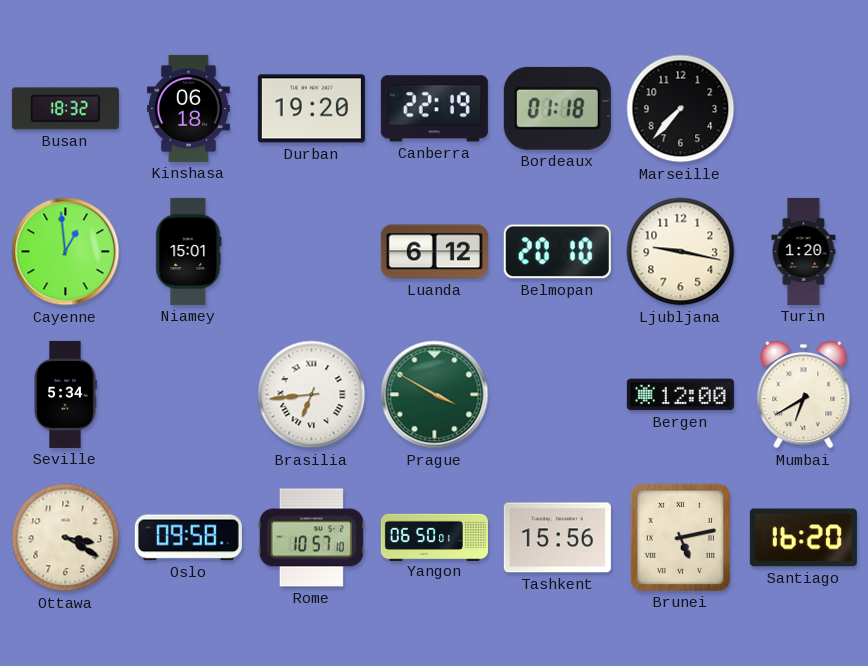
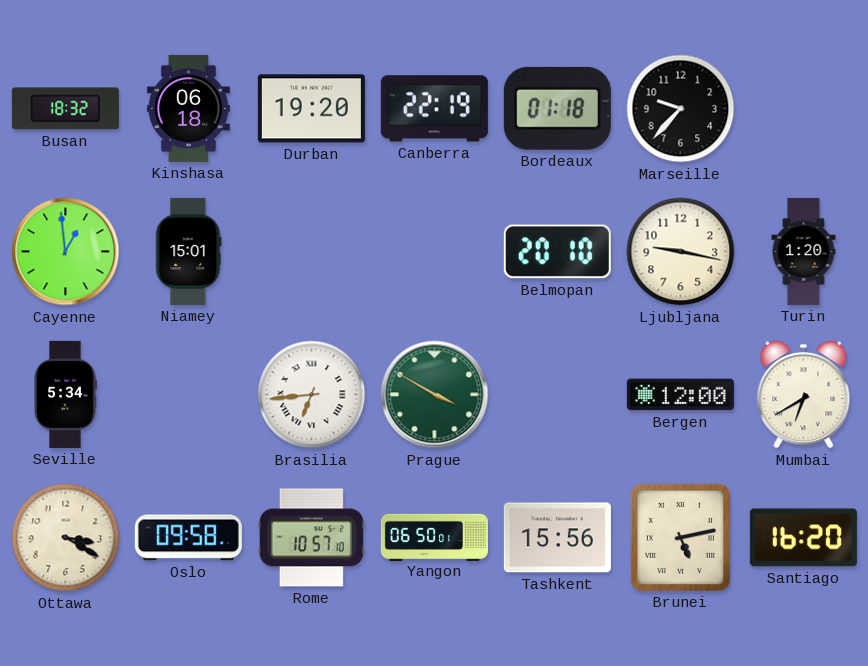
Marseille: 7:37 -> 9:37 (681, 109)
Luanda: 6:12 -> none (434, 252)
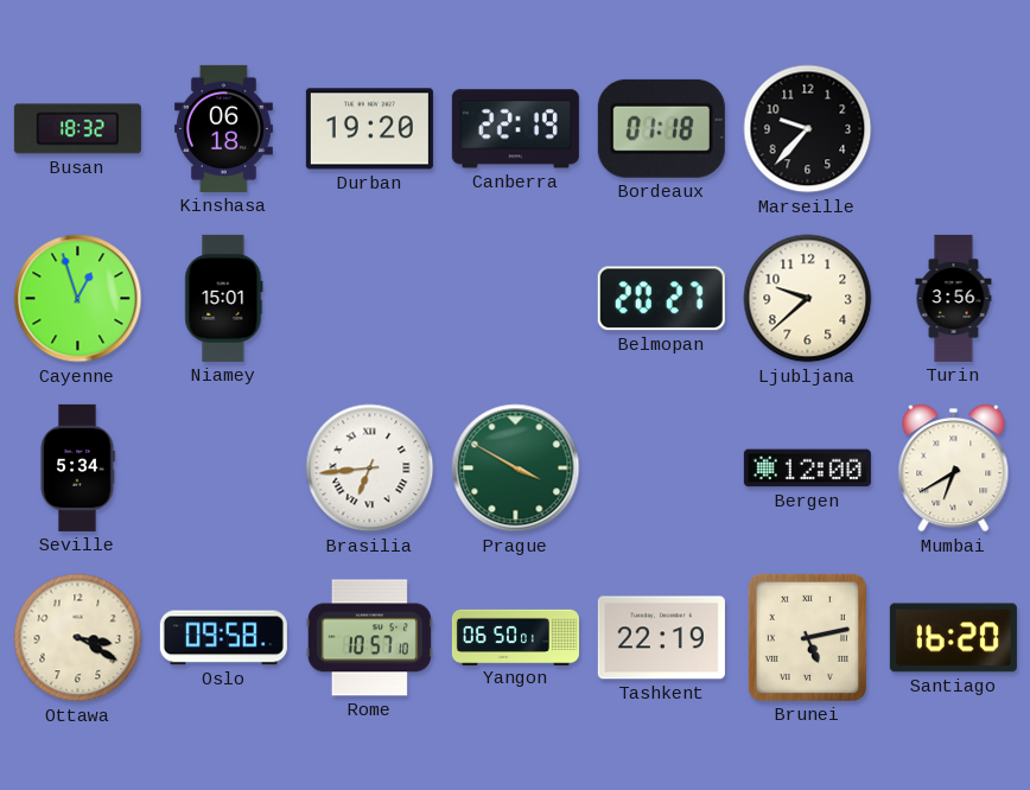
Cayenne: 12:59 -> 12:57 (78, 299)
Belmopan: 20:10 -> 20:27 (661, 299)
Ljubljana: 9:17 -> 9:38 (808, 299)
Turin: 1:20 -> 3:56 (954, 298)
Tashkent: 15:56 -> 22:19 (661, 638)
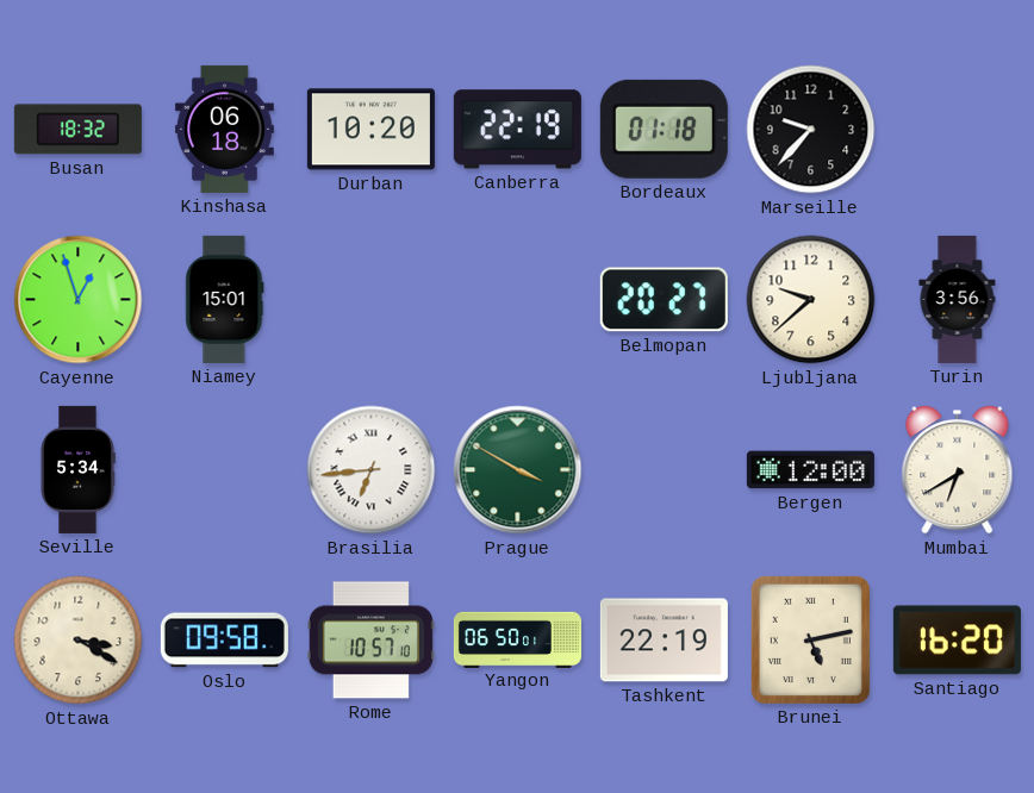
Durban: 19:20 -> 10:20 (370, 130)
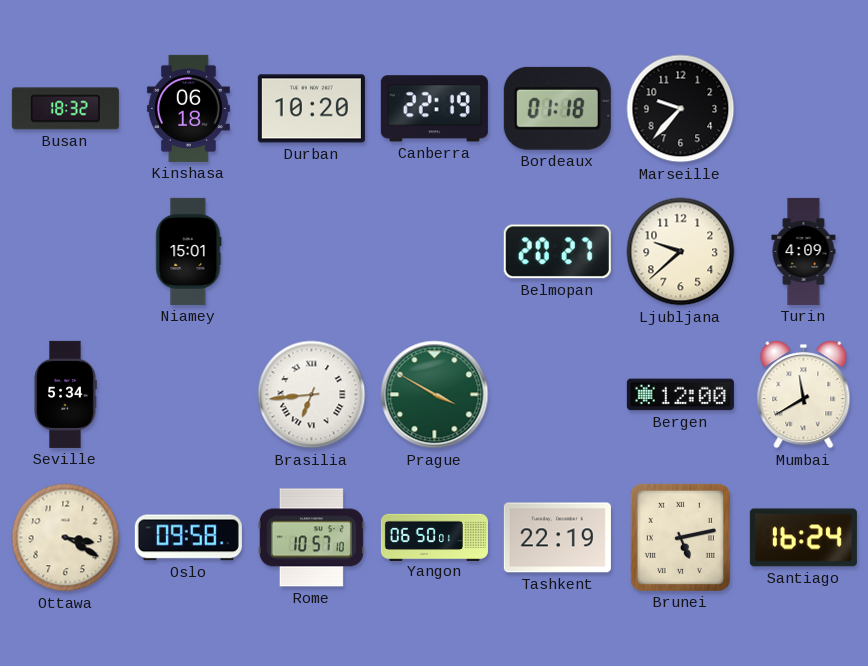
Cayenne: 12:57 -> none (79, 300)
Turin: 3:56 -> 4:09 (804, 251)
Mumbai: 6:40 -> 11:40 (804, 395)
Santiago: 16:20 -> 16:24 (803, 538)
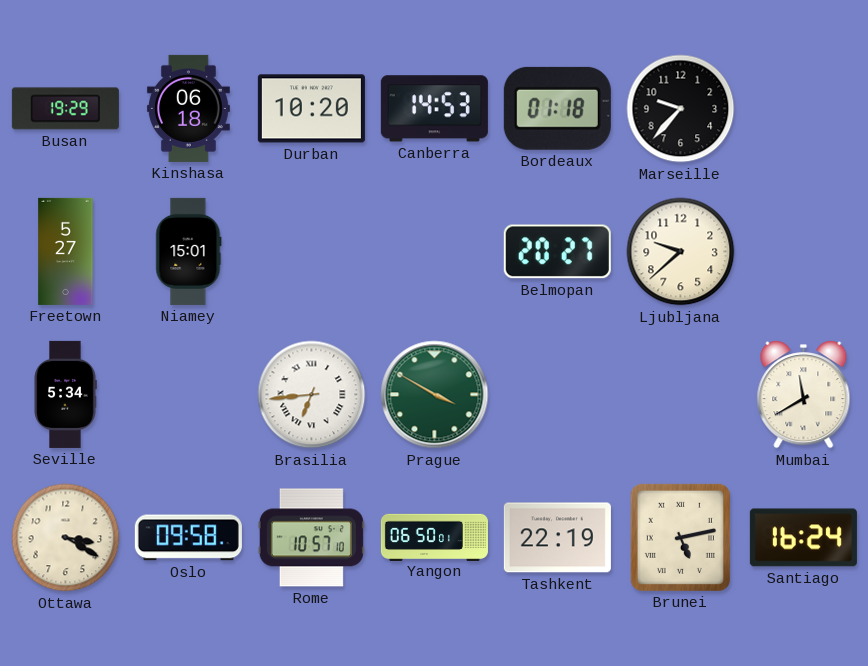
Busan: 18:32 -> 19:29 (65, 109)
Canberra: 22:19 -> 14:53 (434, 109)
Freetown: none -> 5:27 (66, 251)
Turin: 4:09 -> none (804, 251)
Bergen: 12:00 -> none (680, 395)
